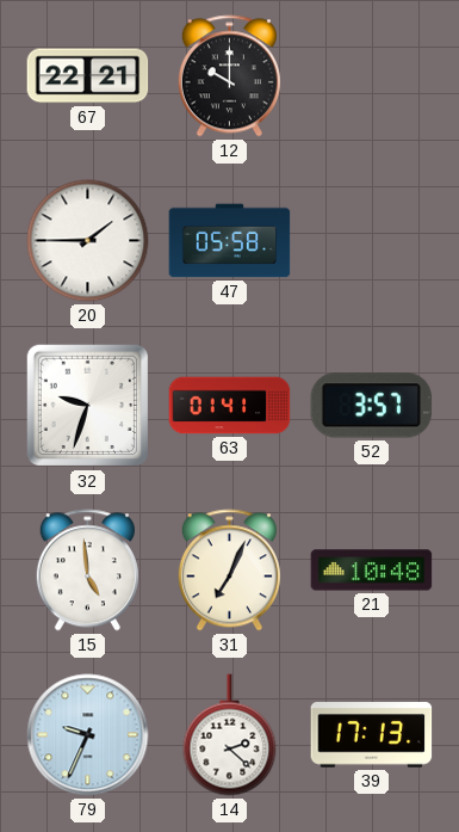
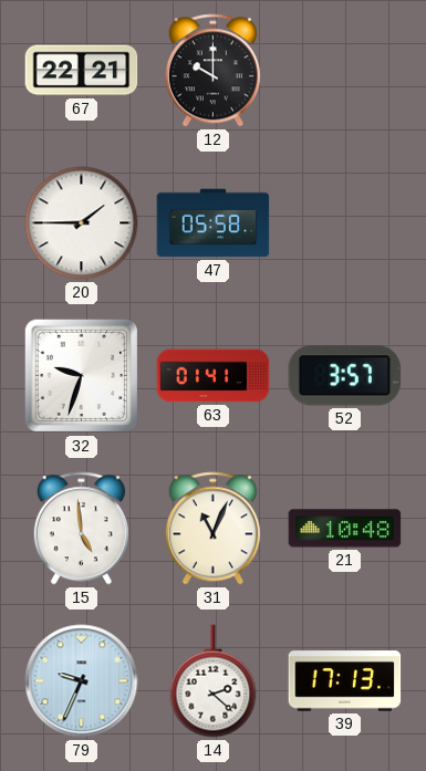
31: 7:04 -> 11:04 (212, 529)
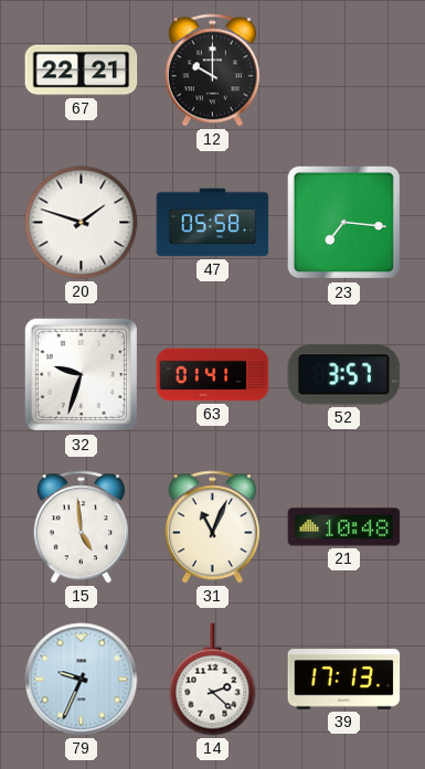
20: 1:45 -> 1:48 (82, 223)
23: none -> 7:16 (344, 223)
